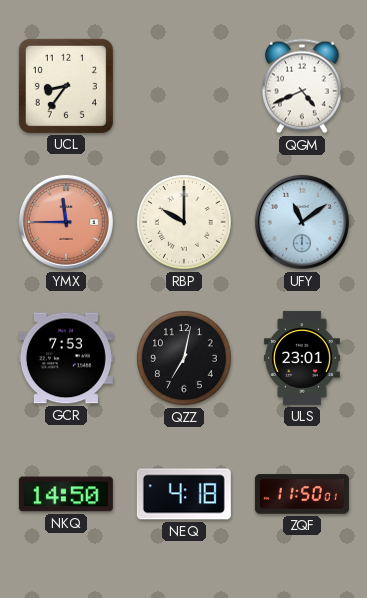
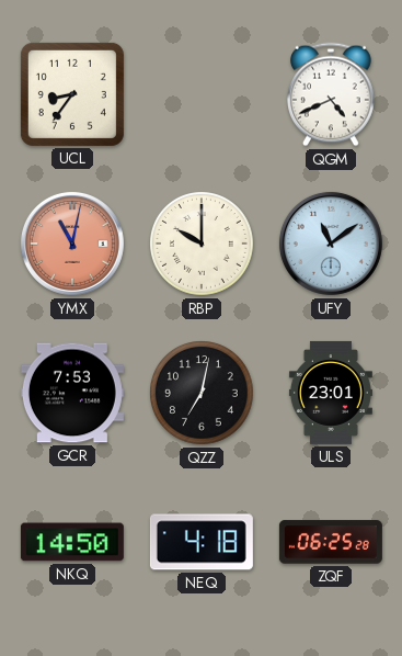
YMX: 11:45 -> 11:02 (72, 244)
ZQF: 11:50 -> 06:25 (331, 542)
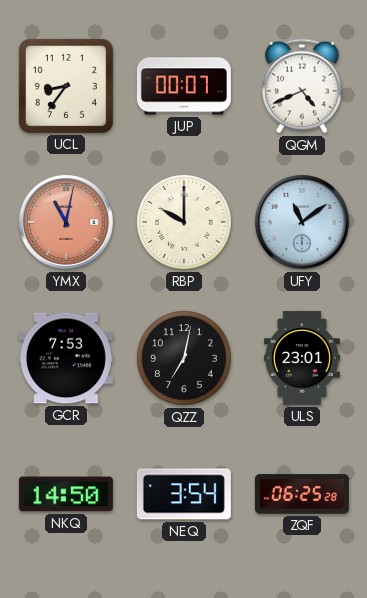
JUP: none -> 00:07 (184, 86)
NEQ: 4:18 -> 3:54 (184, 494)
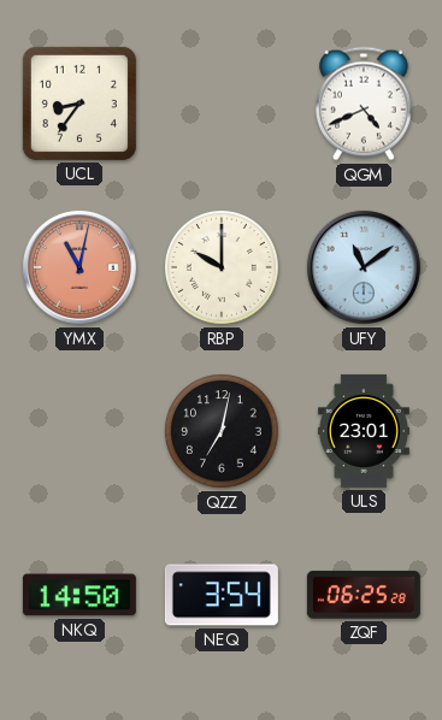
JUP: 00:07 -> none (184, 86)
GCR: 7:53 -> none (66, 358)
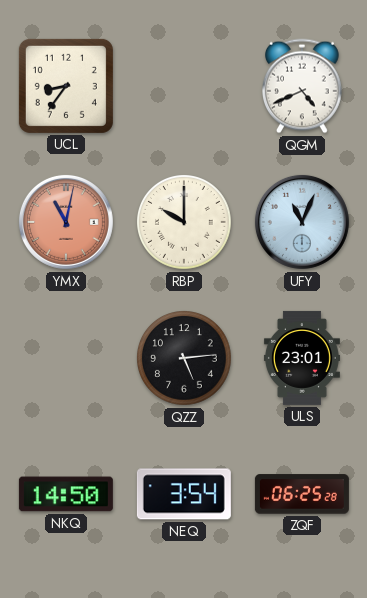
UFY: 11:09 -> 11:04 (302, 222)
QZZ: 7:02 -> 5:14 (185, 359)
